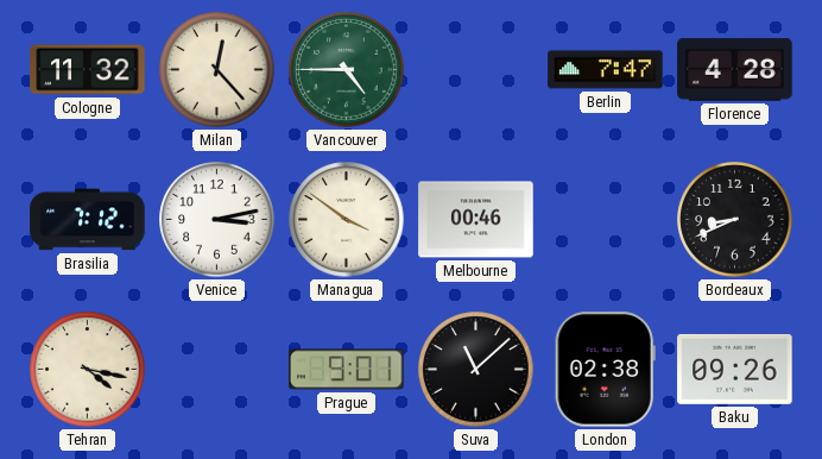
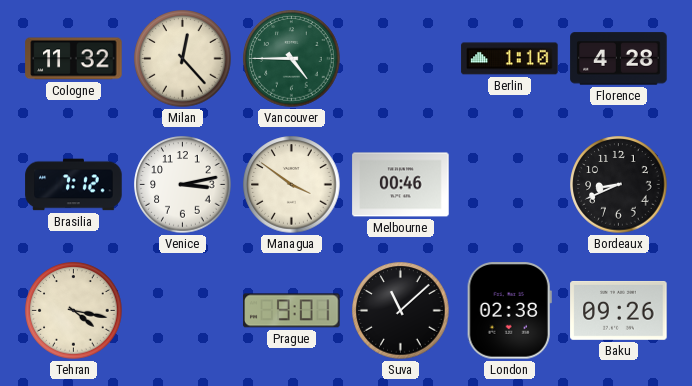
Berlin: 7:47 -> 1:10 (510, 59)
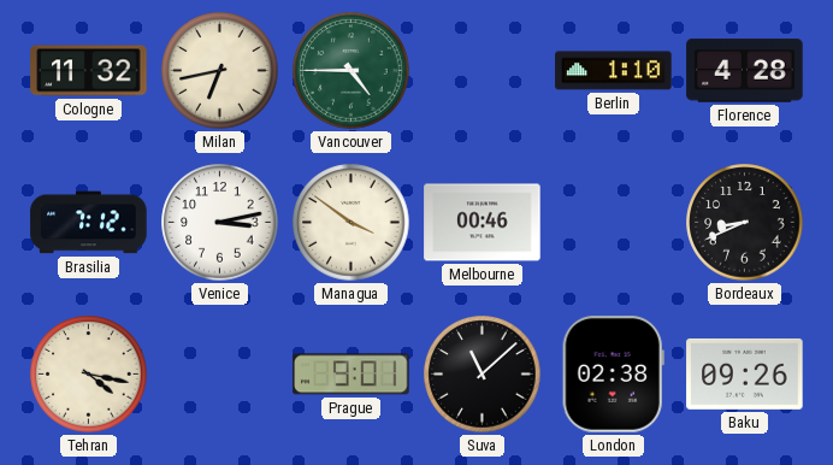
Milan: 12:23 -> 6:43 (220, 71)
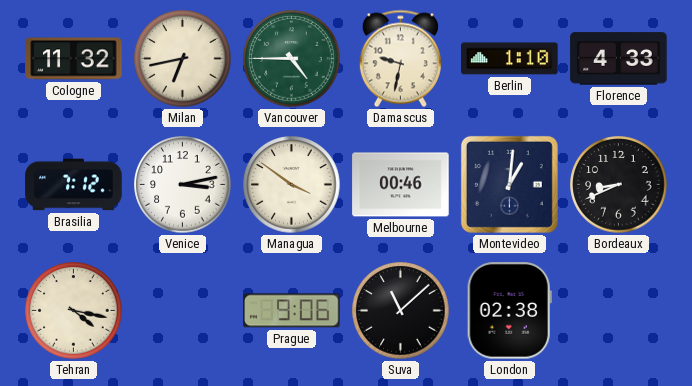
Damascus: none -> 9:32 (400, 59)
Florence: 4:28 -> 4:33 (619, 59)
Montevideo: none -> 1:01 (509, 184)
Prague: 9:01 -> 9:06 (292, 311)
Baku: 09:26 -> none (745, 373)
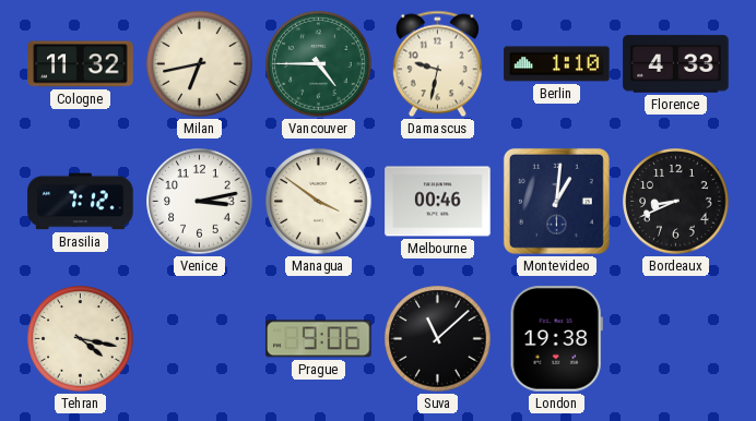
London: 02:38 -> 19:38 (556, 339)
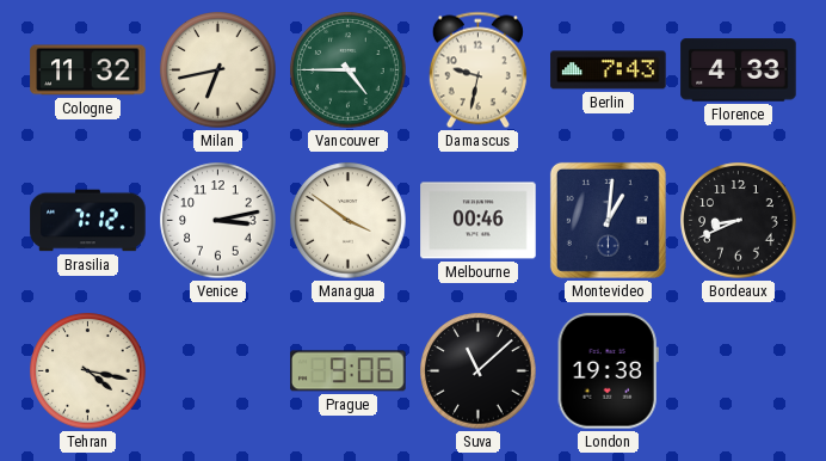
Berlin: 1:10 -> 7:43 (609, 70)
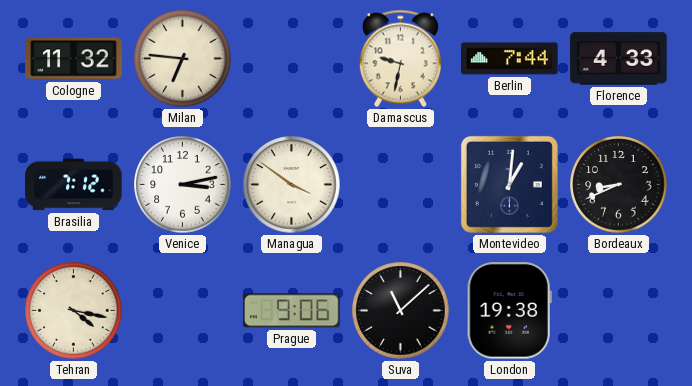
Milan: 6:43 -> 6:46 (183, 59)
Vancouver: 4:45 -> none (349, 70)
Berlin: 7:43 -> 7:44 (510, 59)
Melbourne: 00:46 -> none (479, 221)
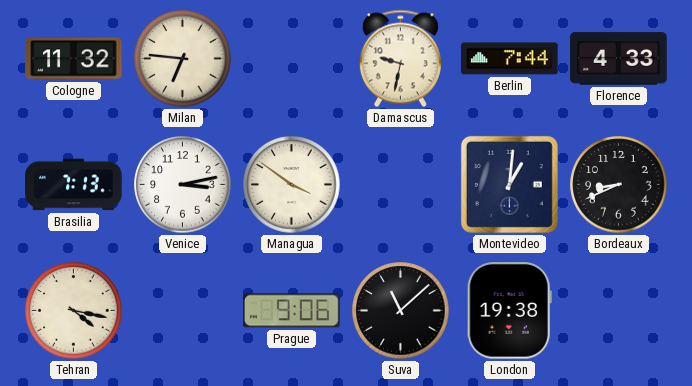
Brasilia: 7:12 -> 7:13 (74, 185)
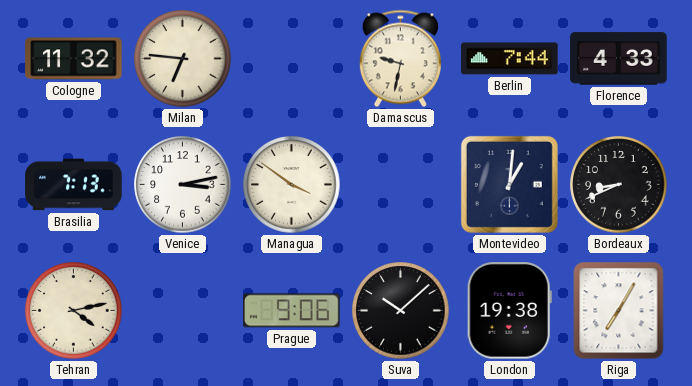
Tehran: 4:17 -> 4:13 (74, 311)
Suva: 11:08 -> 10:08 (401, 311)
Riga: none -> 7:05 (619, 311)
